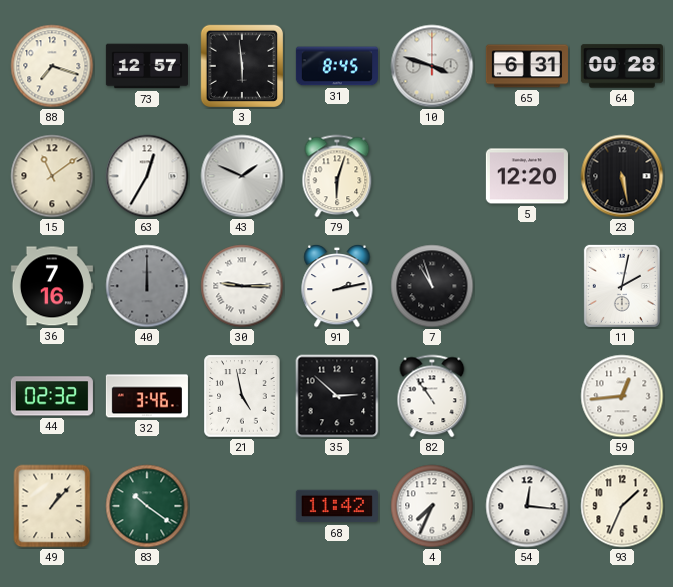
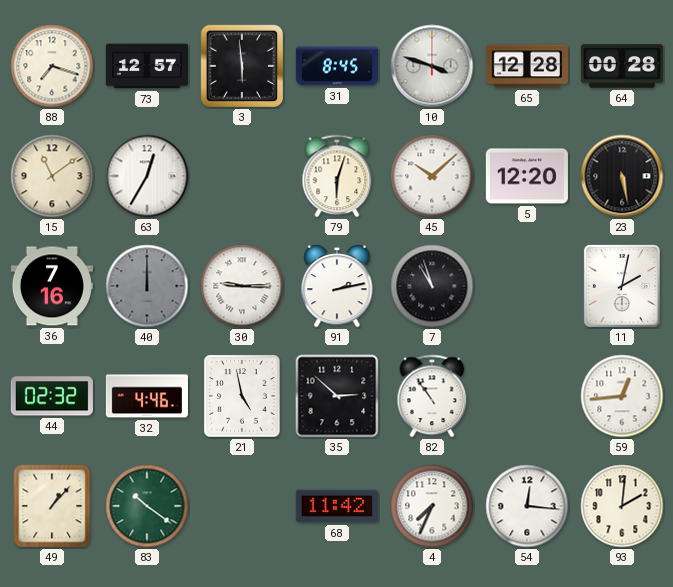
65: 6:31 -> 12:28 (527, 66)
43: 1:49 -> none (242, 176)
45: none -> 10:08 (432, 176)
32: 3:46 -> 4:46 (147, 396)
93: 1:34 -> 2:01 (622, 506)
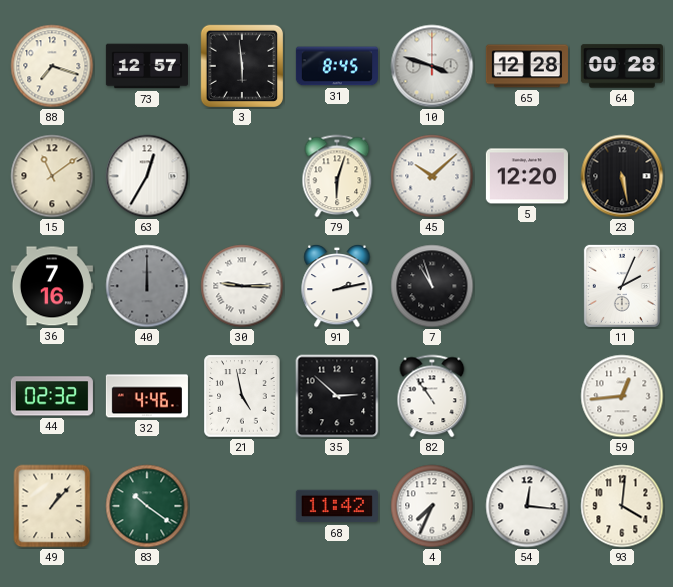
11: 2:02 -> 2:04 (622, 286)
93: 2:01 -> 4:01 (622, 506)
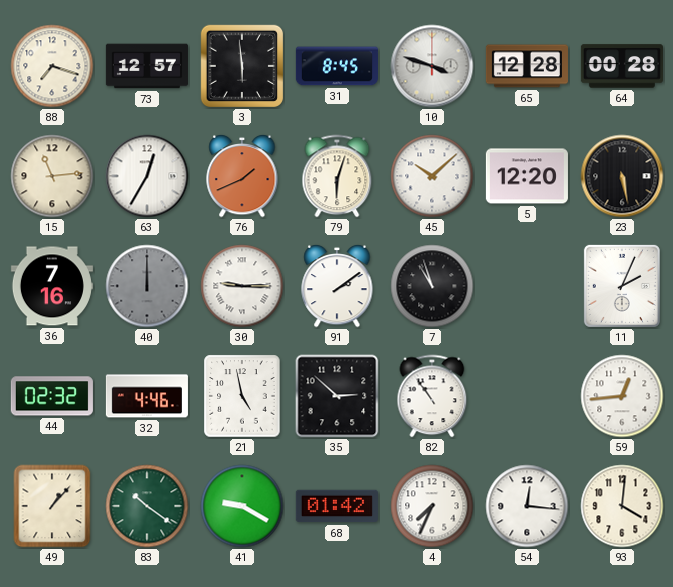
15: 11:09 -> 11:14 (52, 176)
76: none -> 1:41 (242, 176)
91: 2:13 -> 2:09 (337, 286)
41: none -> 9:20 (242, 506)
68: 11:42 -> 01:42 (337, 506)
